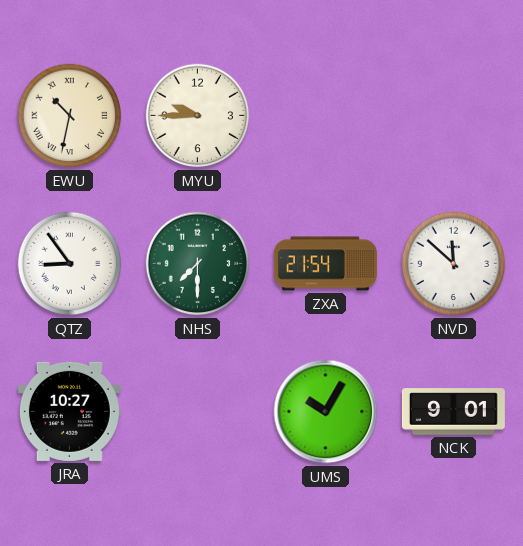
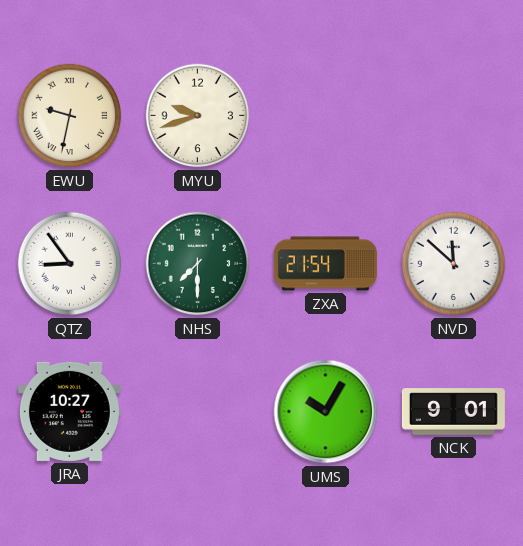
EWU: 10:32 -> 9:32 (70, 116)
MYU: 9:45 -> 9:42 (198, 116)
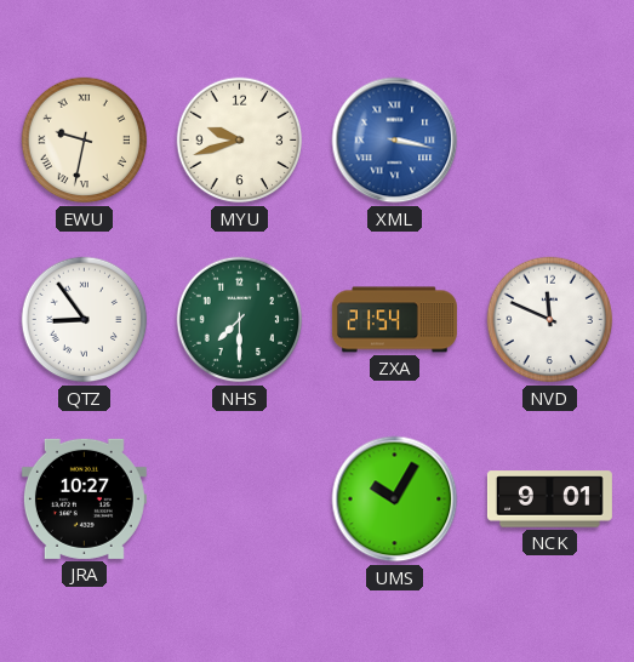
XML: none -> 3:17 (395, 141)
NVD: 11:52 -> 11:49 (550, 320)
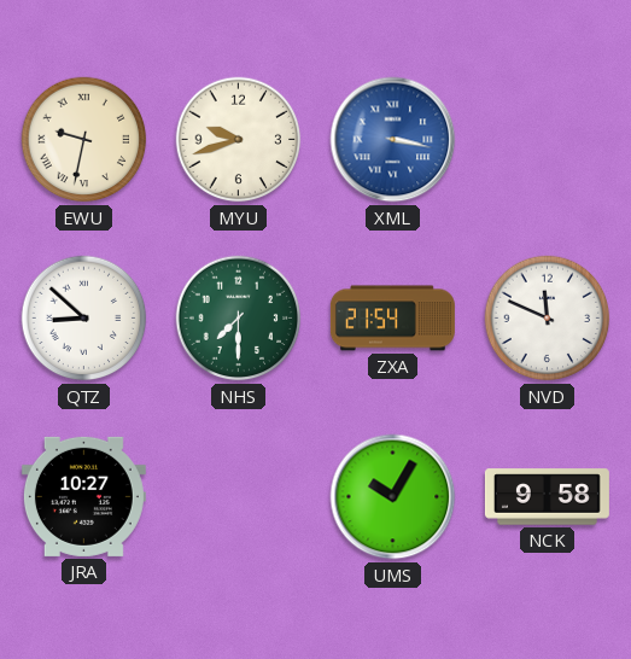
QTZ: 8:54 -> 8:52 (84, 319)
NCK: 9:01 -> 9:58 (547, 497)
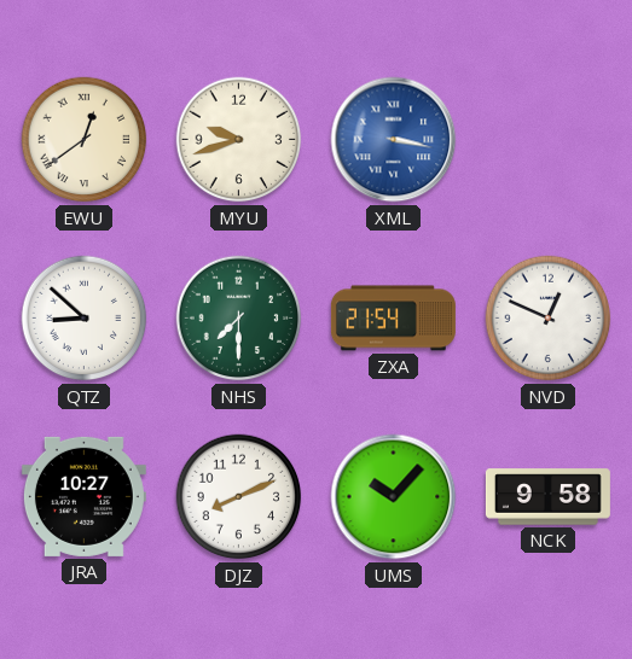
EWU: 9:32 -> 12:39 (85, 140)
NVD: 11:49 -> 12:49 (549, 319)
DJZ: none -> 8:11 (239, 497)
UMS: 10:05 -> 10:07 (394, 497)
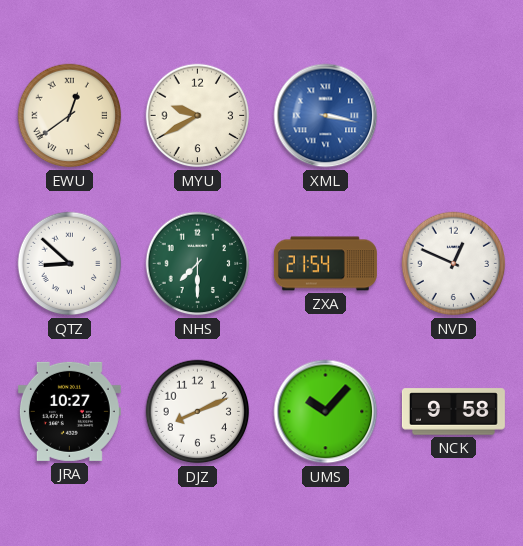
MYU: 9:42 -> 9:40 (198, 116)
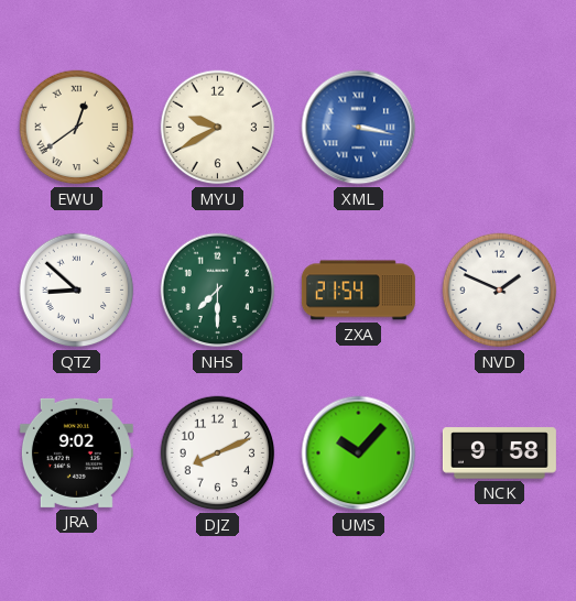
NVD: 12:49 -> 1:49 (500, 291)
JRA: 10:27 -> 9:02 (76, 452)
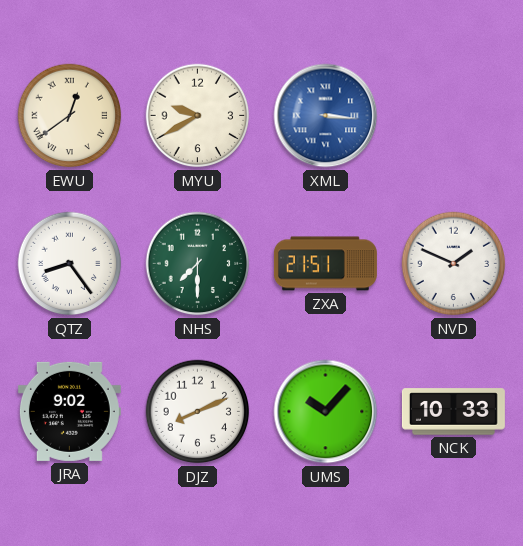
XML: 3:17 -> 3:16 (326, 116)
QTZ: 8:52 -> 8:24 (70, 264)
ZXA: 21:54 -> 21:51 (325, 264)
NCK: 9:58 -> 10:33 (453, 412)
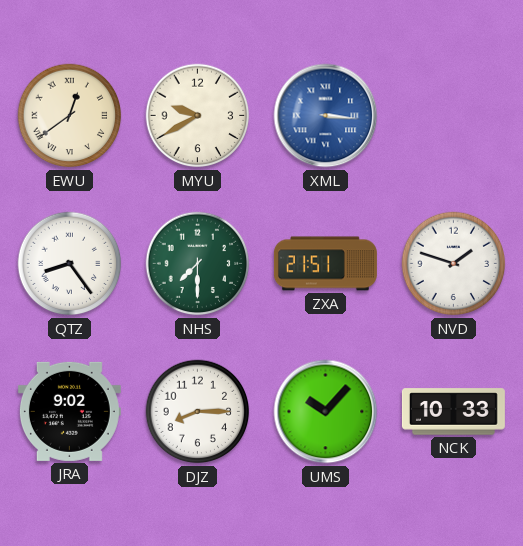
NVD: 1:49 -> 1:48 (454, 264)
DJZ: 8:11 -> 8:15 (198, 412)
